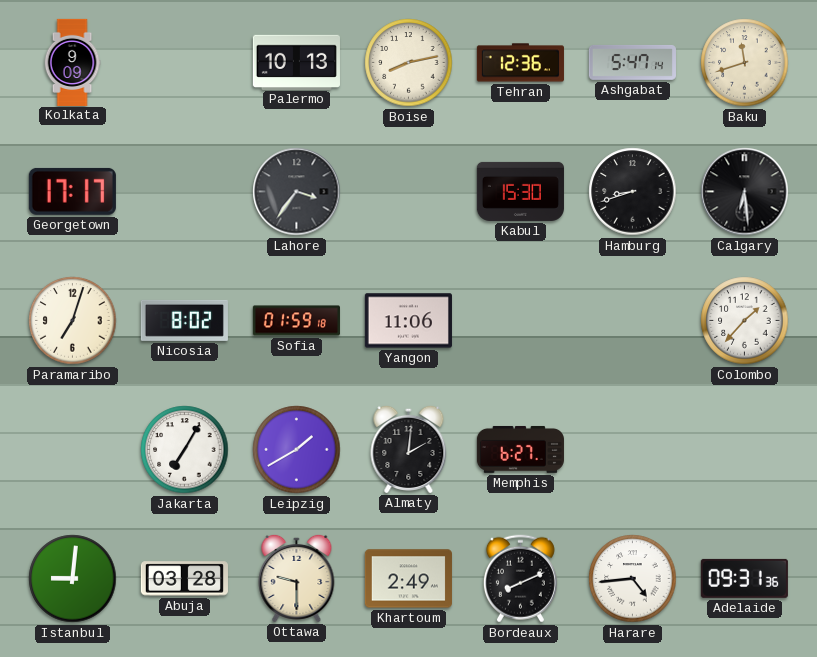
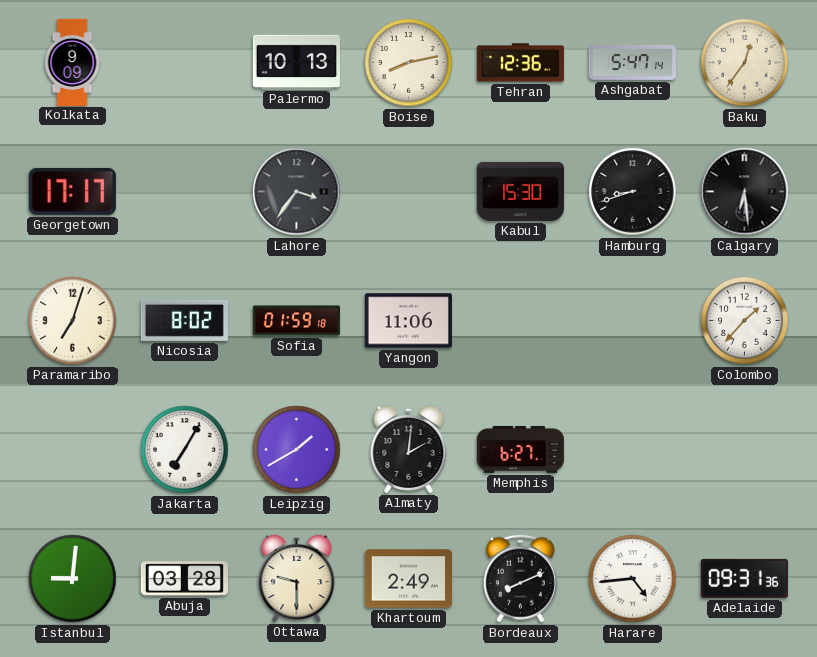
Baku: 11:42 -> 12:36 (745, 63)
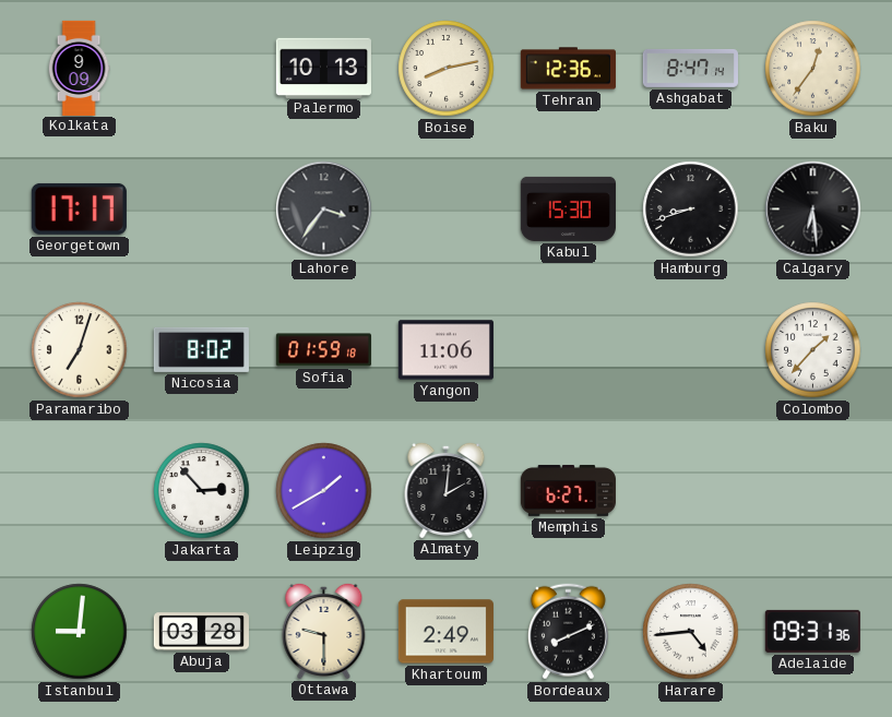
Ashgabat: 5:47 -> 8:47 (690, 68)
Jakarta: 7:05 -> 2:53 (202, 491)
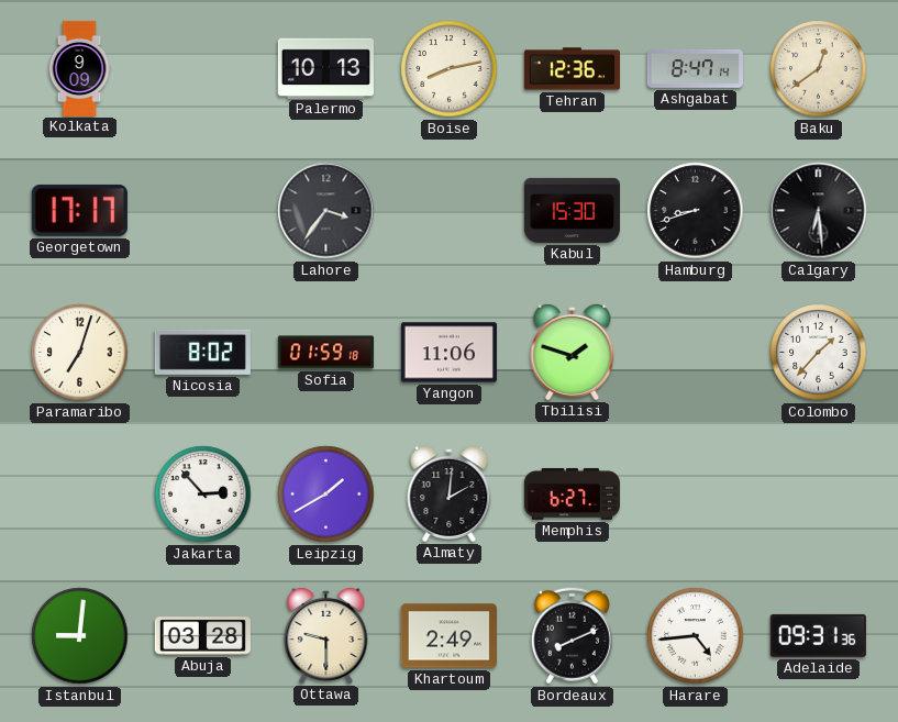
Baku: 12:36 -> 12:39 (819, 69)
Tbilisi: none -> 1:48 (573, 352)
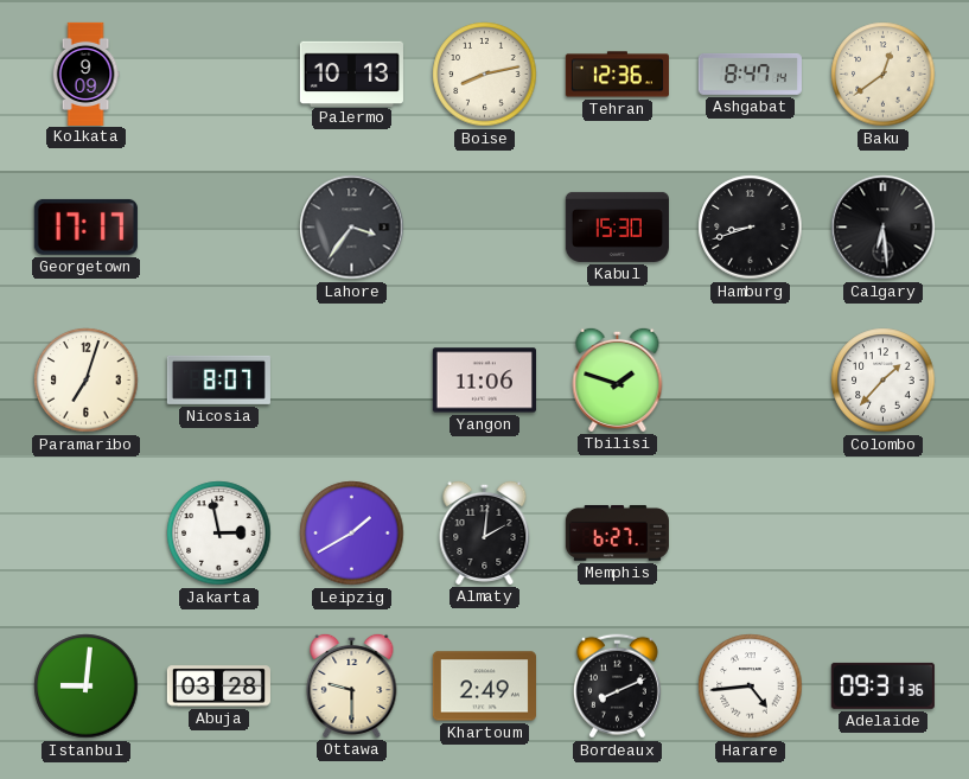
Nicosia: 8:02 -> 8:07 (218, 379)
Sofia: 01:59 -> none (325, 353)
Jakarta: 2:53 -> 2:58 (219, 534)
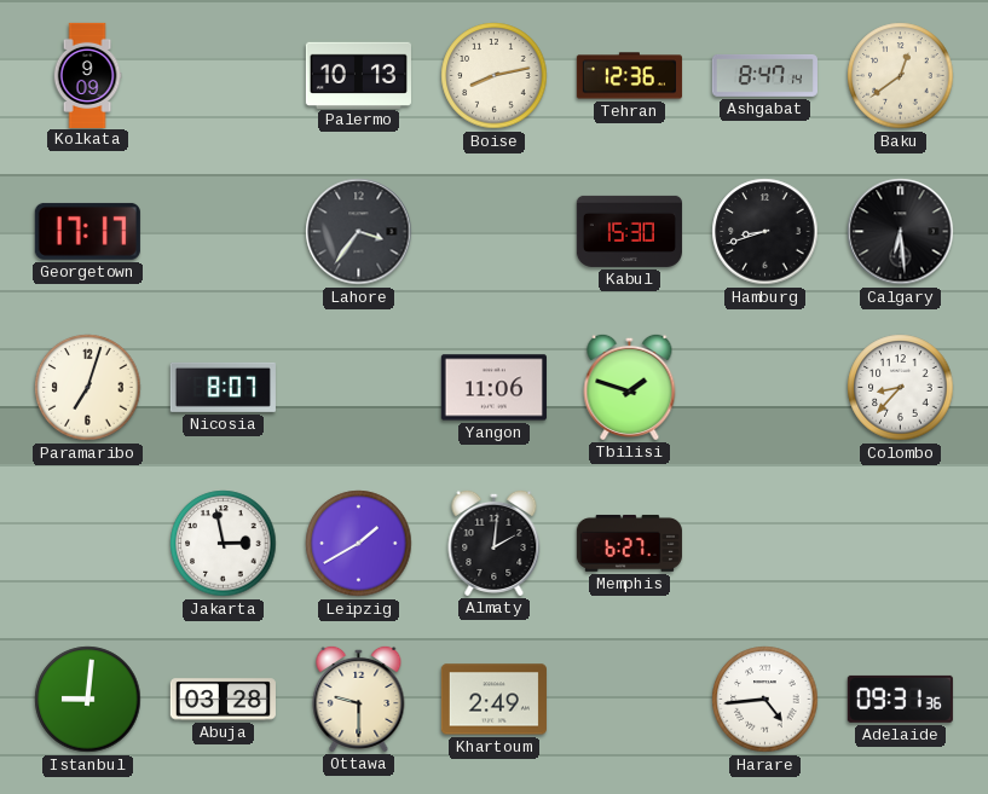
Colombo: 1:37 -> 8:37 (901, 388)
Bordeaux: 8:11 -> none (617, 687)
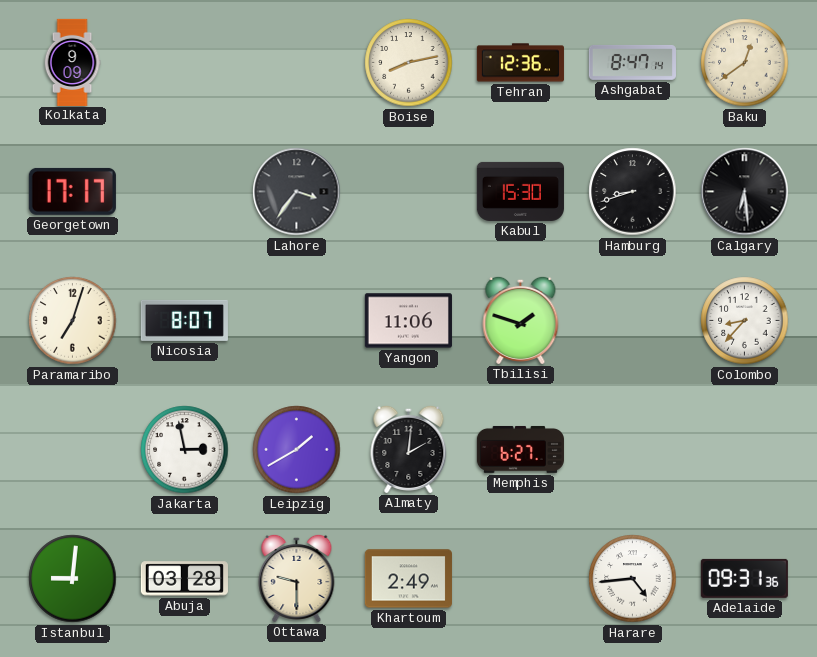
Palermo: 10:13 -> none (358, 75)
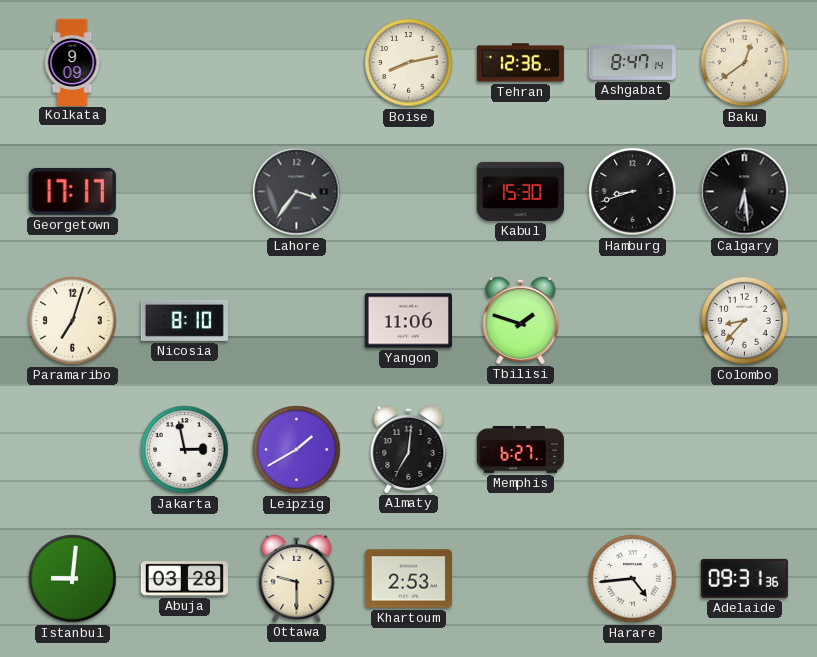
Nicosia: 8:07 -> 8:10 (184, 320)
Almaty: 2:01 -> 7:01 (409, 449)
Khartoum: 2:49 -> 2:53 (408, 579)
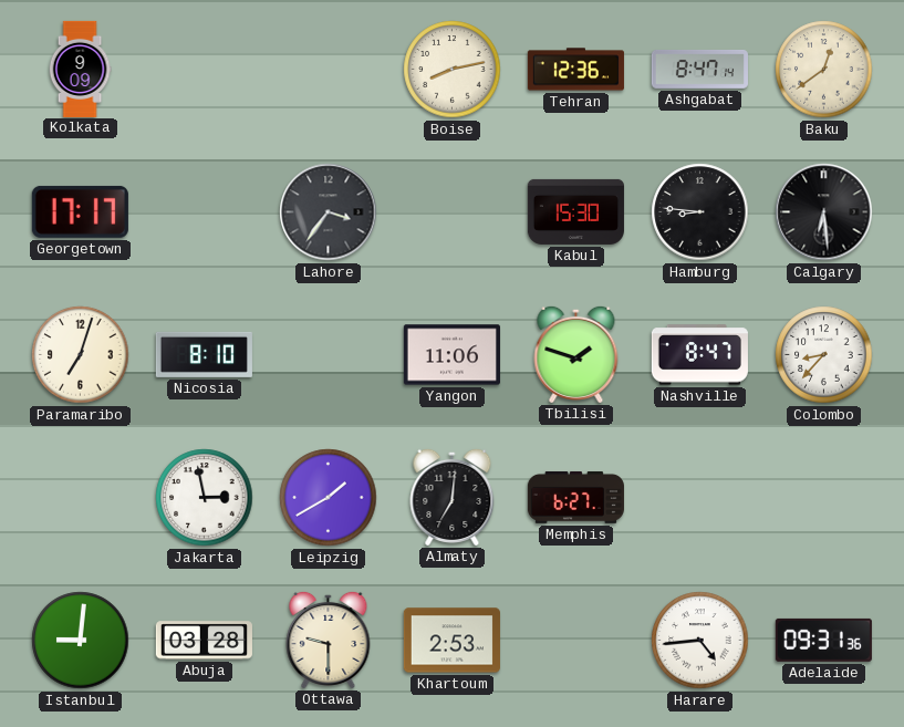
Hamburg: 8:42 -> 8:46 (700, 212)
Nashville: none -> 8:47 (699, 355)
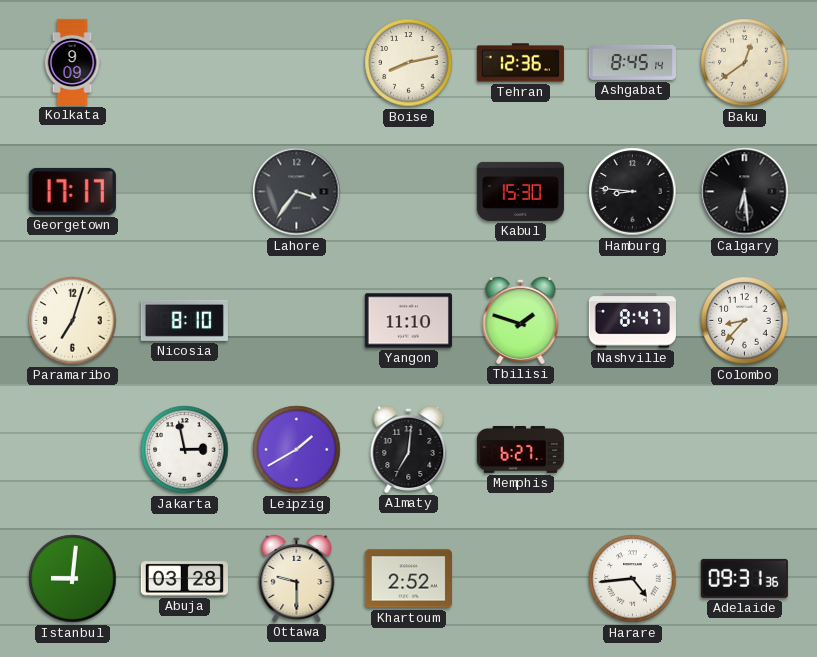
Ashgabat: 8:47 -> 8:45 (632, 62)
Yangon: 11:06 -> 11:10 (408, 321)
Khartoum: 2:53 -> 2:52 (408, 579)
